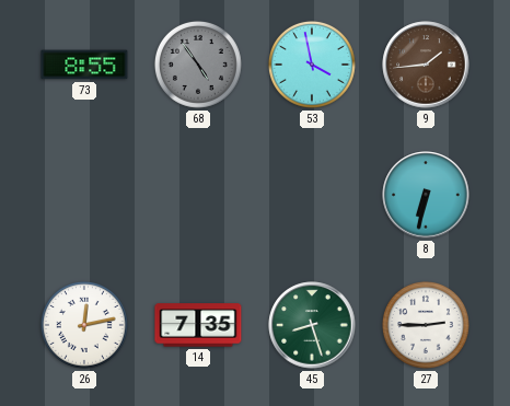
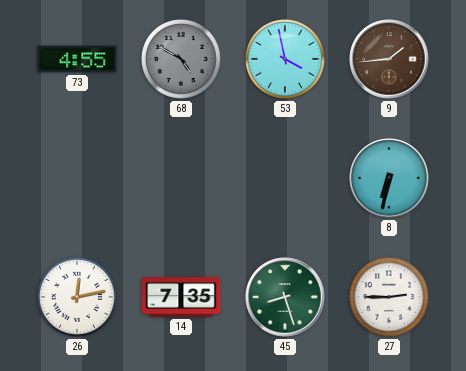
73: 8:55 -> 4:55 (77, 59)
68: 4:54 -> 4:50 (181, 59)
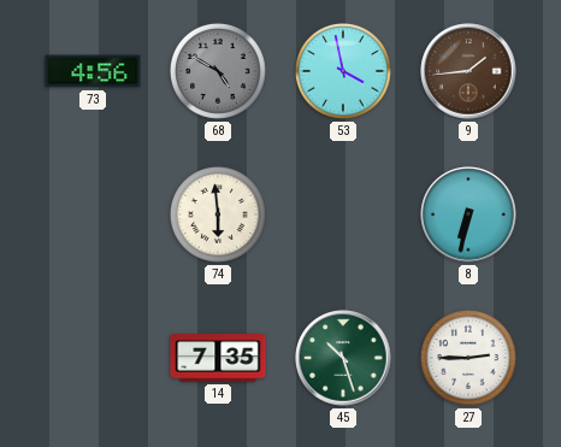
73: 4:55 -> 4:56 (93, 71)
74: none -> 5:59 (218, 214)
26: 12:13 -> none (77, 297)
45: 8:27 -> 10:27 (343, 358)
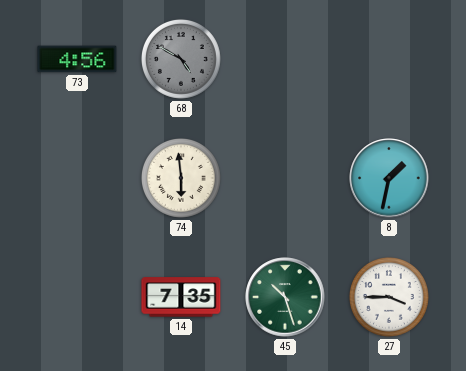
53: 3:58 -> none (343, 71)
9: 1:44 -> none (468, 71)
8: 6:32 -> 1:32 (389, 178)
27: 2:45 -> 3:45 (389, 297)
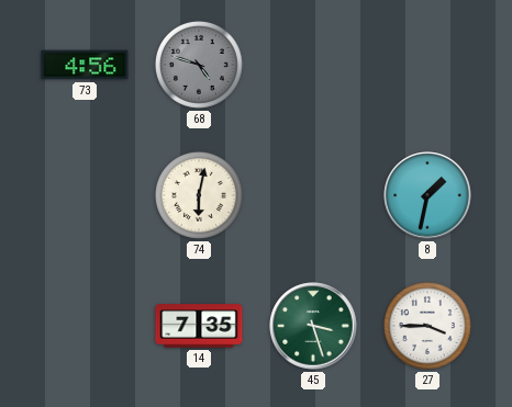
68: 4:50 -> 4:48 (199, 65)
74: 5:59 -> 6:02 (199, 195)
45: 10:27 -> 3:27 (313, 326)
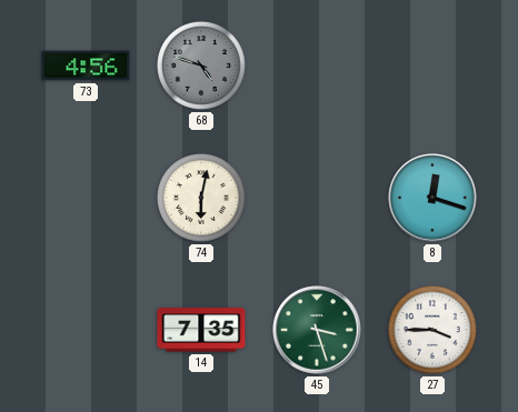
8: 1:32 -> 12:18 (432, 198)
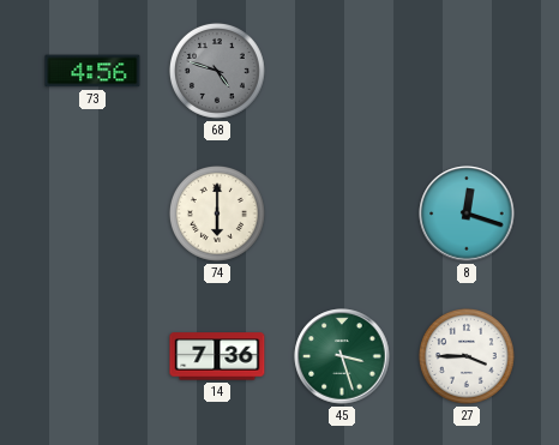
74: 6:02 -> 6:00 (217, 214)
14: 7:35 -> 7:36 (217, 356)
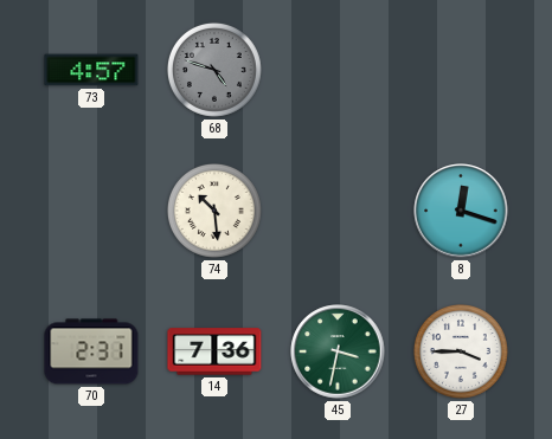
73: 4:56 -> 4:57 (91, 70)
74: 6:00 -> 10:29 (214, 211)
70: none -> 2:31 (91, 351)
45: 3:27 -> 3:32 (338, 351)
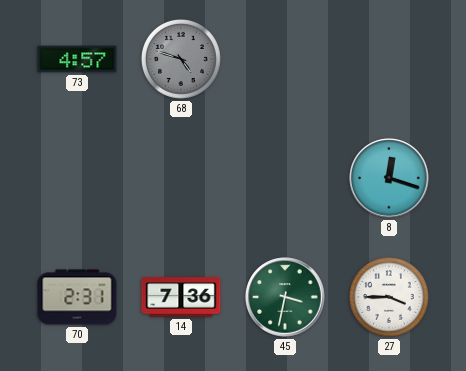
74: 10:29 -> none (214, 211)
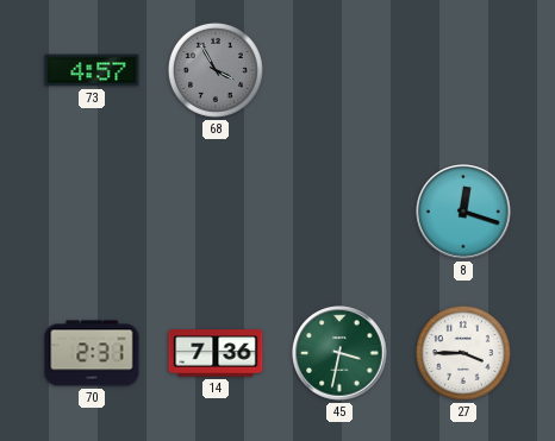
68: 4:48 -> 3:55 (216, 70)
